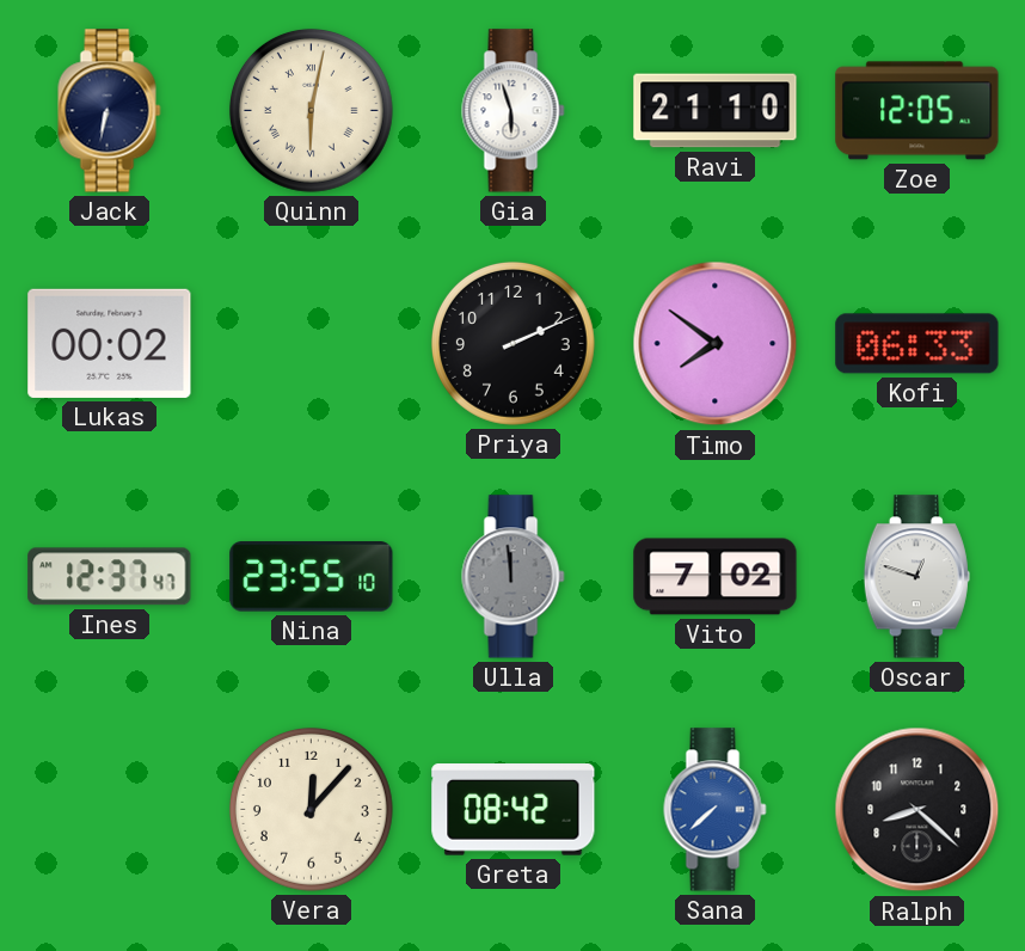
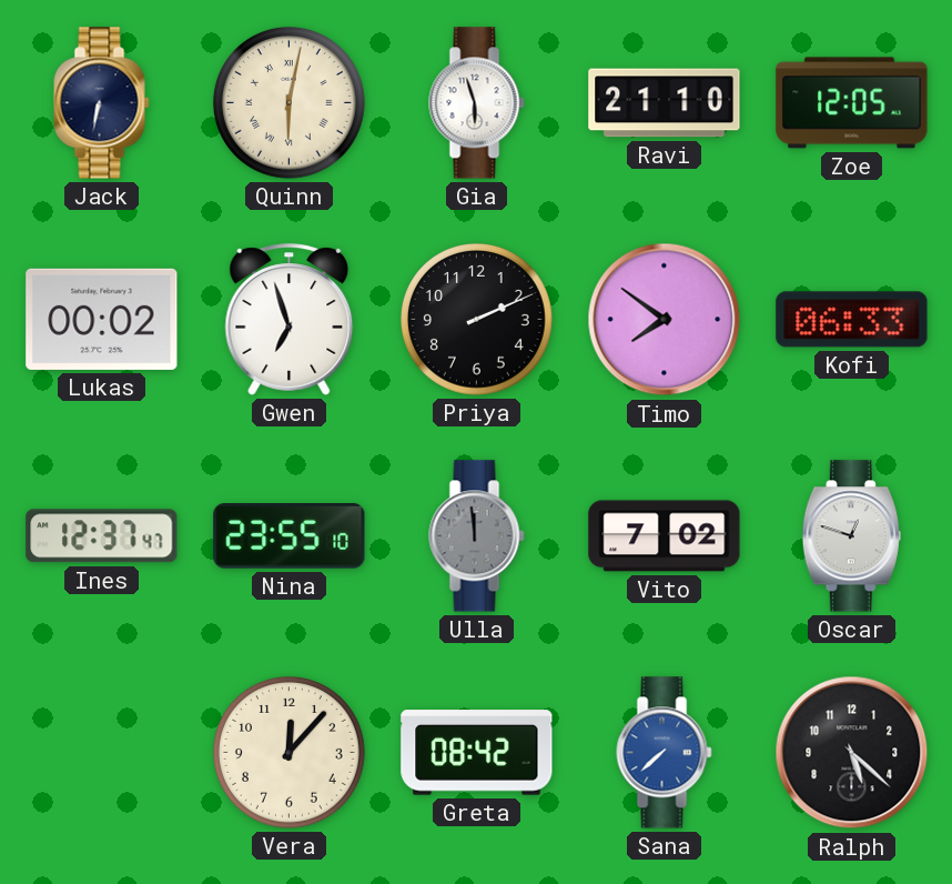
Gwen: none -> 6:57 (290, 320)
Ralph: 8:22 -> 5:22 (852, 753)
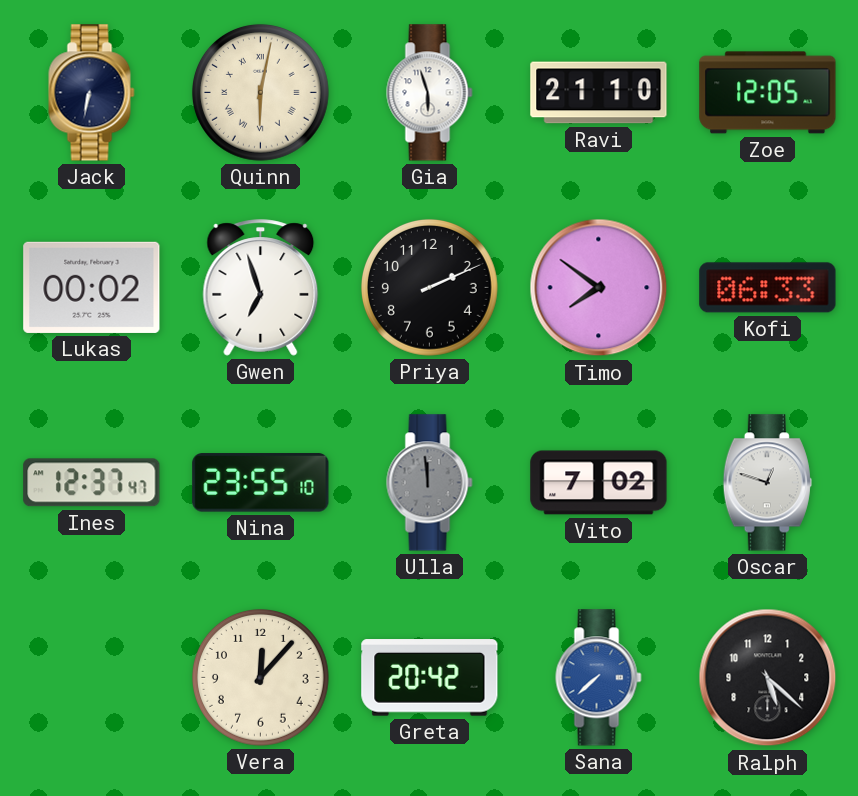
Greta: 08:42 -> 20:42 (430, 678)
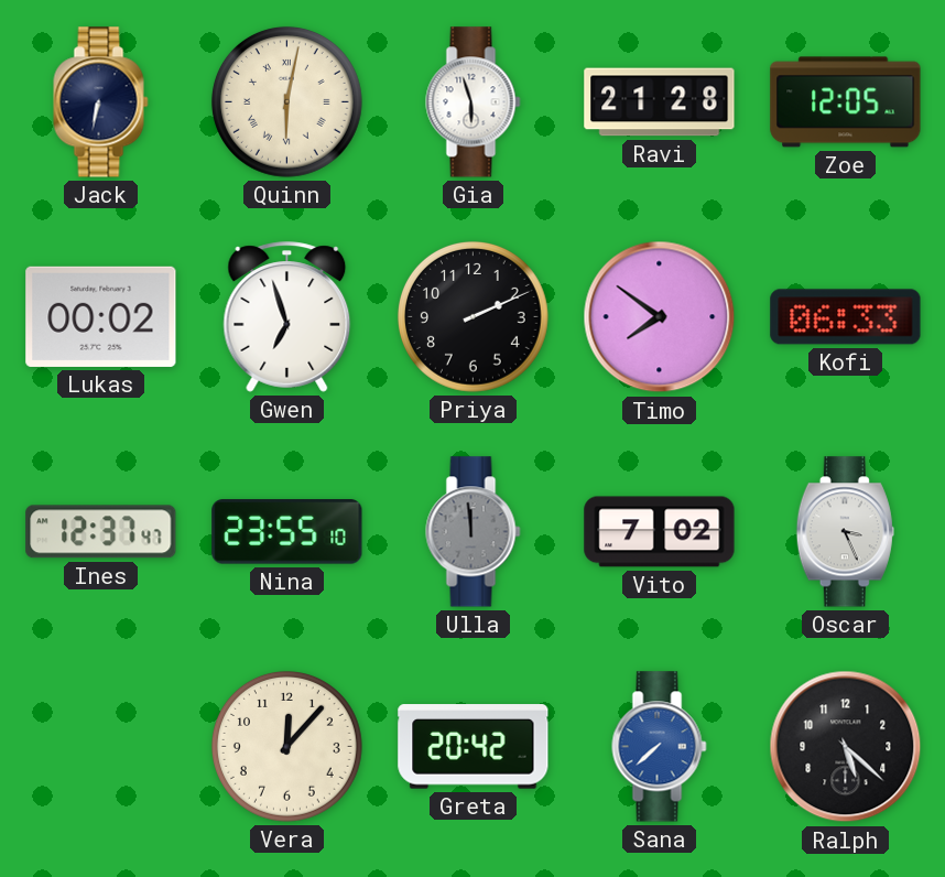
Ravi: 21:10 -> 21:28 (660, 102)
Oscar: 12:48 -> 3:26 (845, 532)
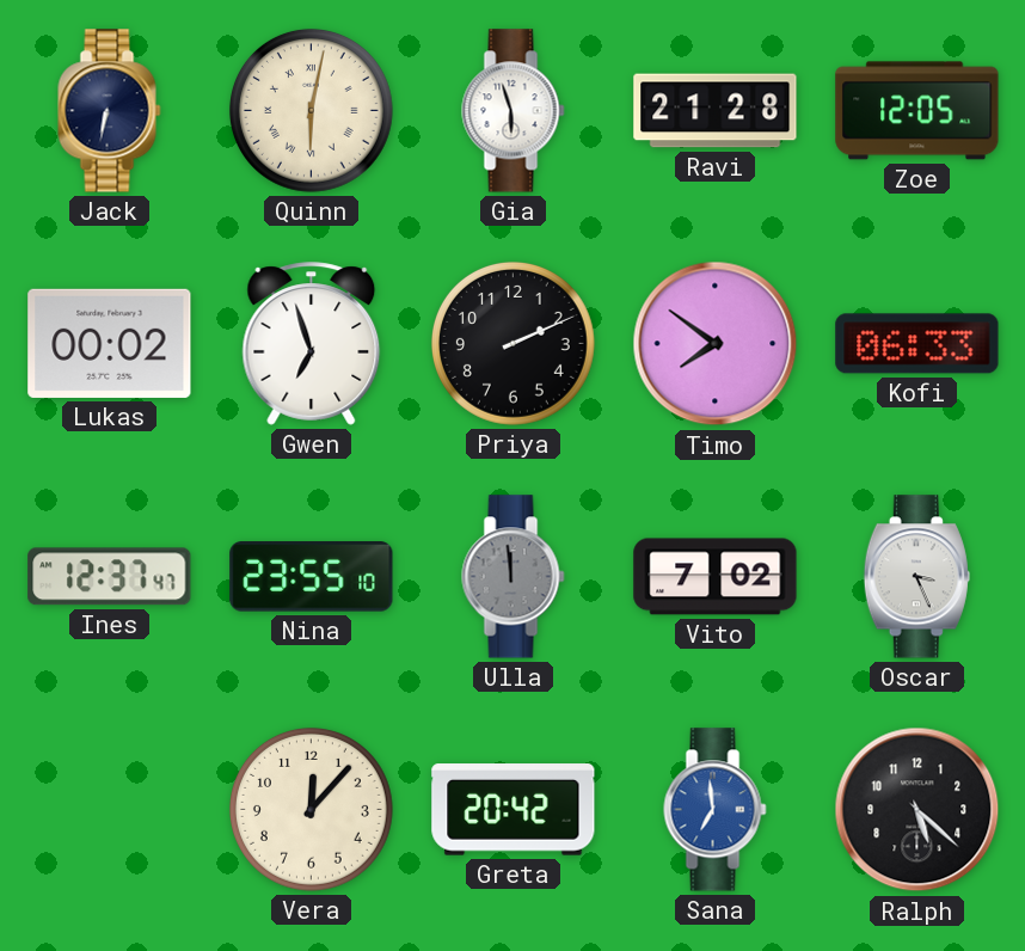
Sana: 7:38 -> 6:59 (716, 810)
